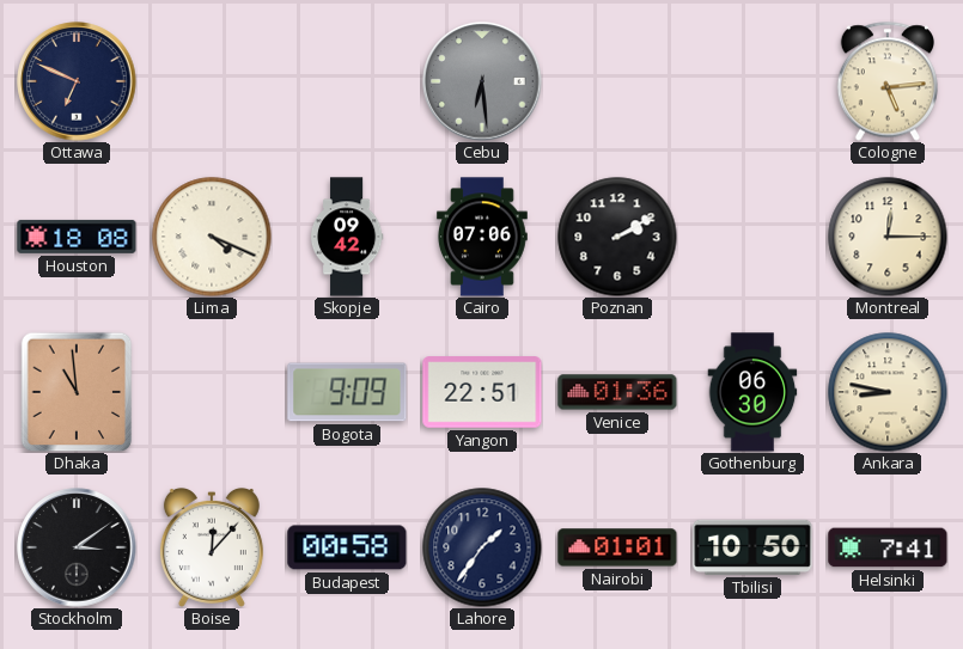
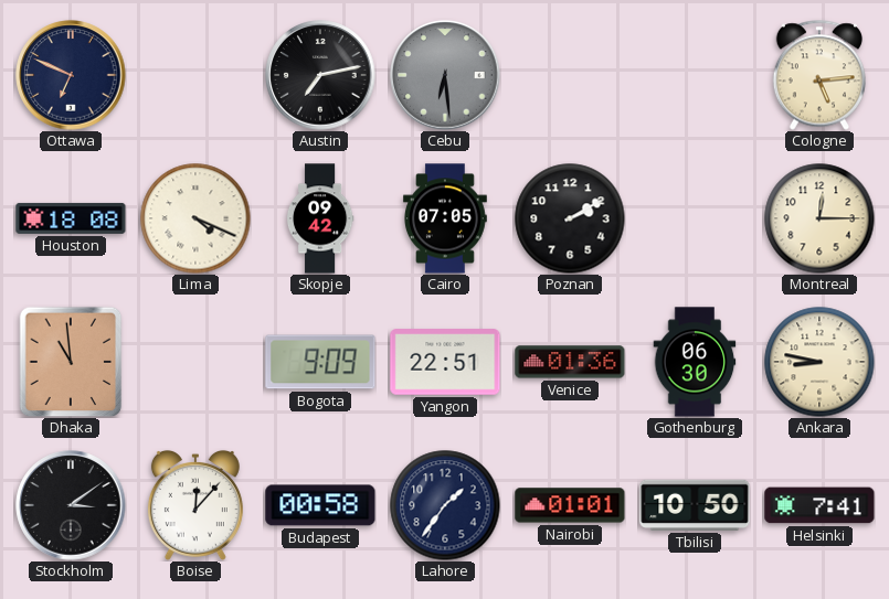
Austin: none -> 7:13 (320, 75)
Cairo: 07:06 -> 07:05 (445, 218)
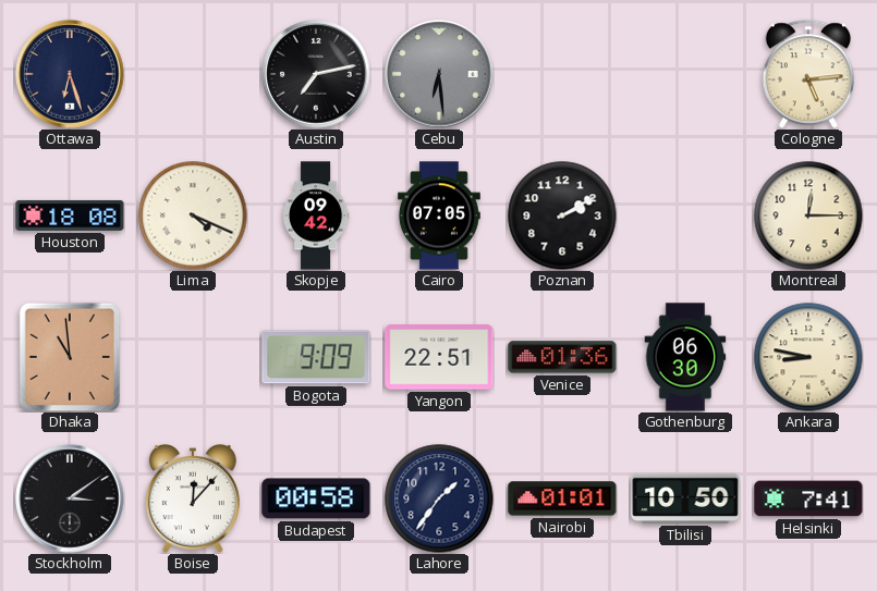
Ottawa: 6:49 -> 6:27 (70, 74)
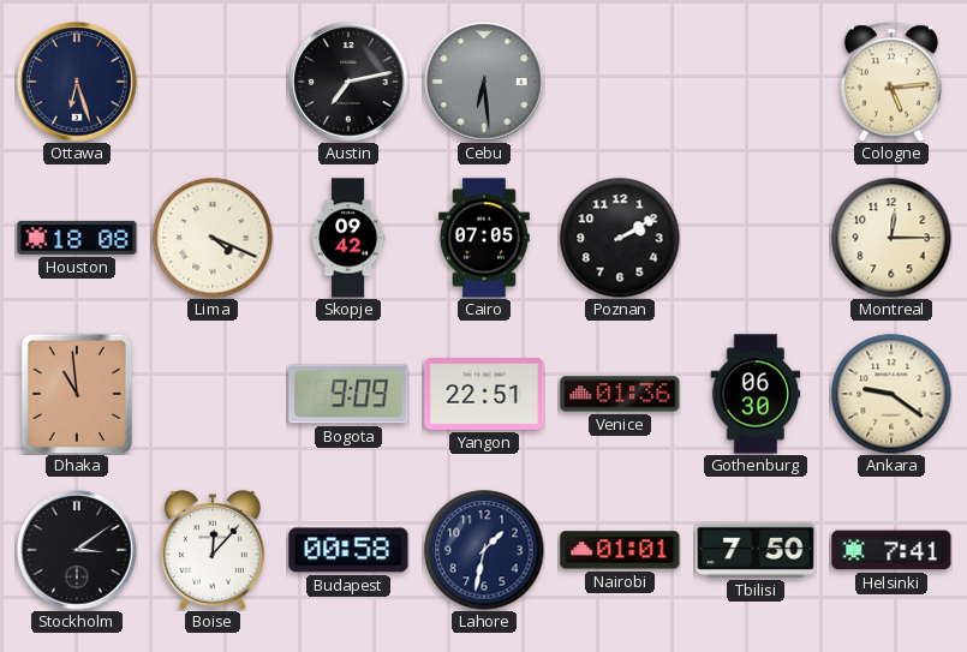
Ankara: 8:47 -> 9:21 (891, 394)
Lahore: 1:36 -> 1:32 (484, 550)
Tbilisi: 10:50 -> 7:50 (756, 550)
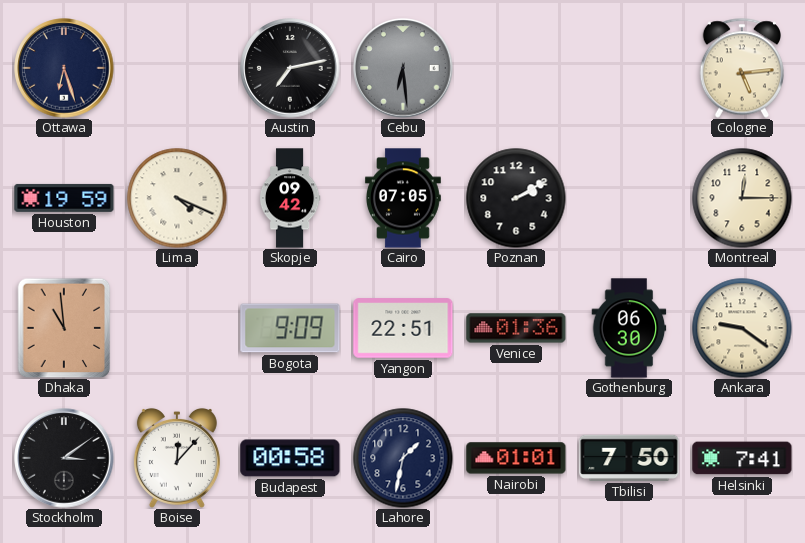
Houston: 18:08 -> 19:59 (64, 198)
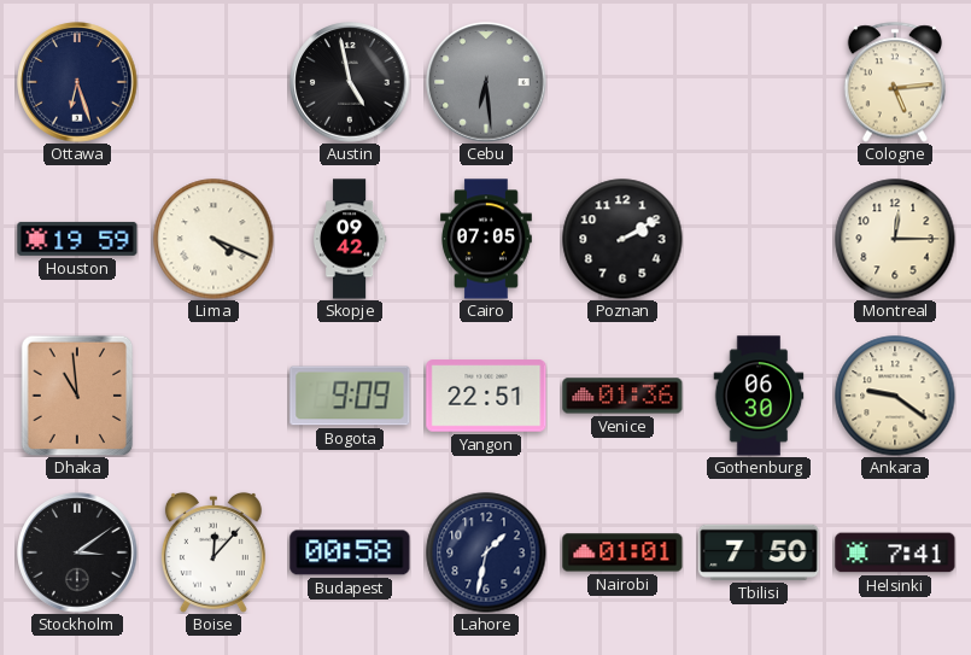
Austin: 7:13 -> 4:58 (350, 82)
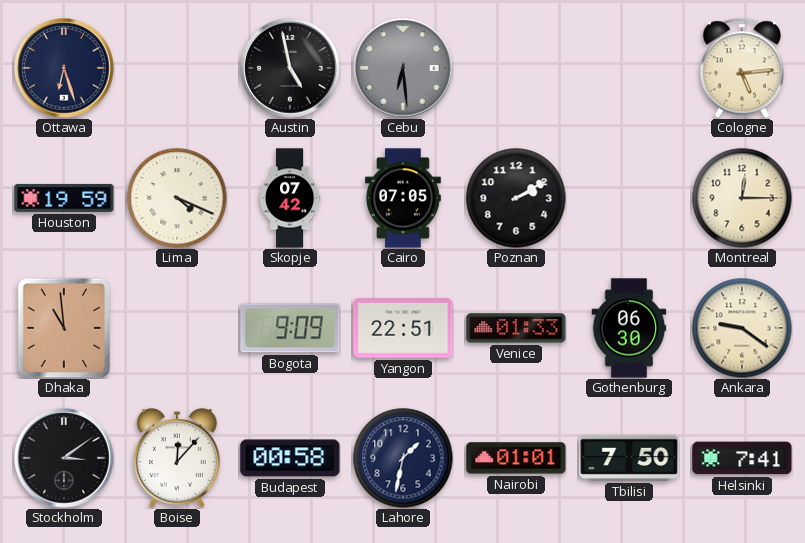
Skopje: 09:42 -> 07:42 (290, 198)
Venice: 01:36 -> 01:33 (516, 328)
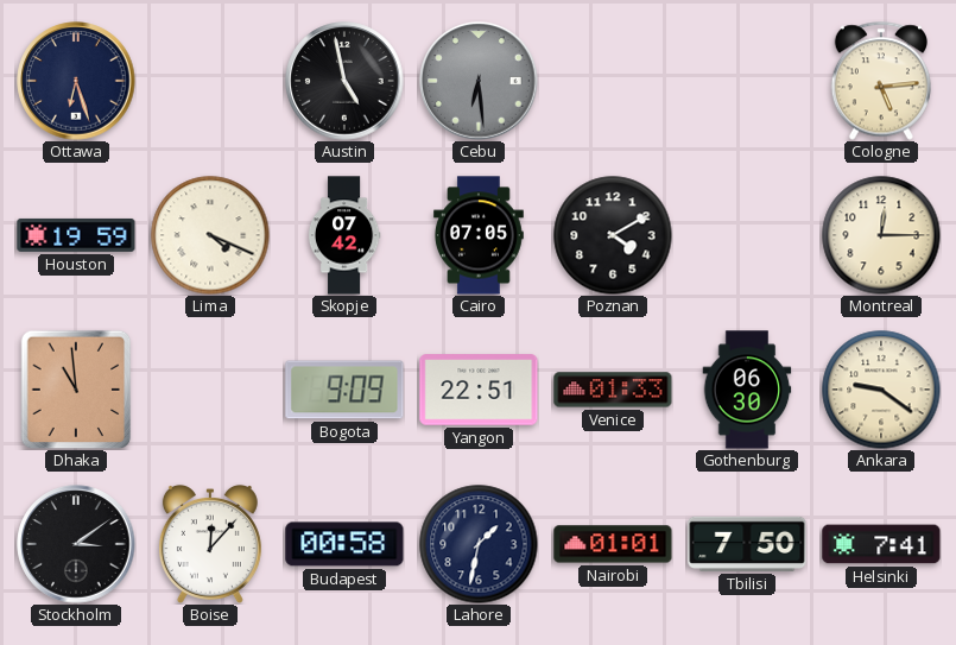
Poznan: 2:10 -> 4:10 (613, 235)
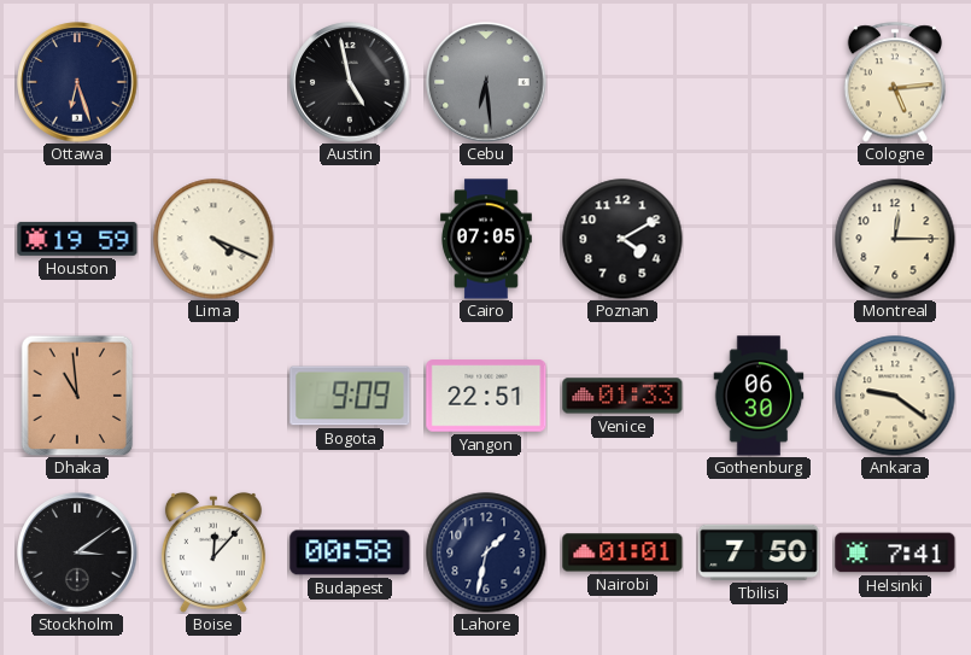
Skopje: 07:42 -> none (344, 235)
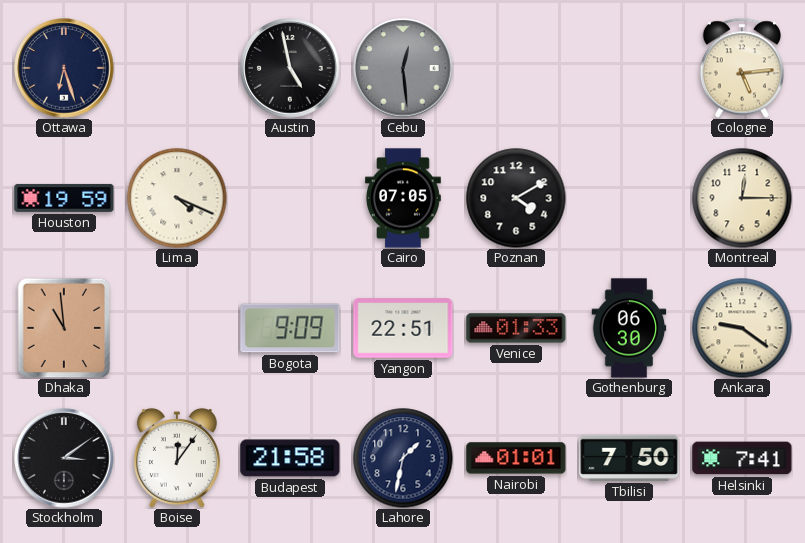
Cebu: 6:29 -> 12:29 (403, 68)
Boise: 12:07 -> 12:06 (177, 458)
Budapest: 00:58 -> 21:58 (290, 458)
